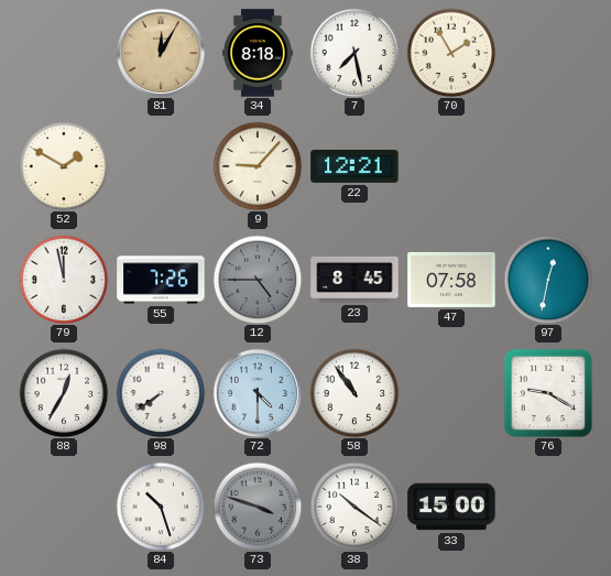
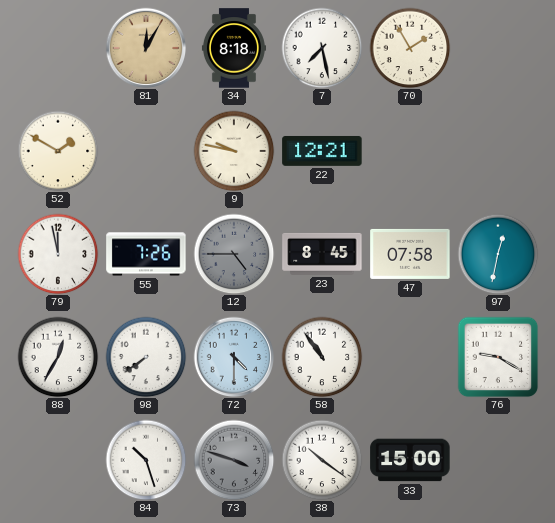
9: 9:07 -> 9:47 (234, 151)
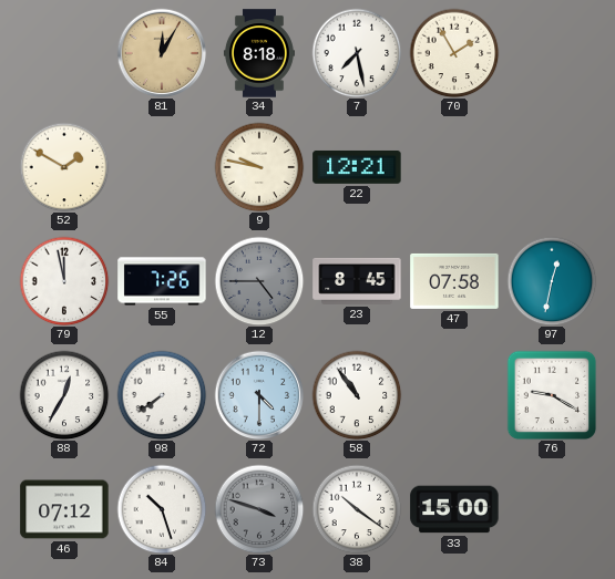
46: none -> 07:12 (64, 509)
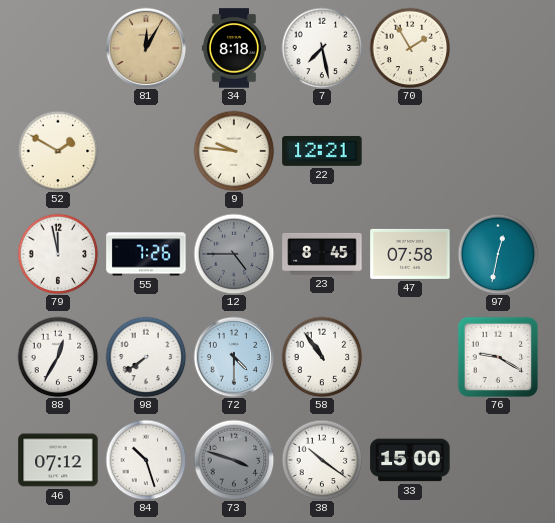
9: 9:47 -> 9:46 (234, 151)
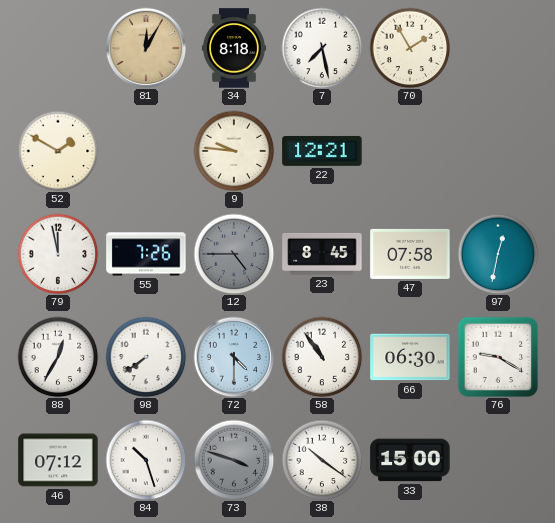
66: none -> 06:30 (410, 357)
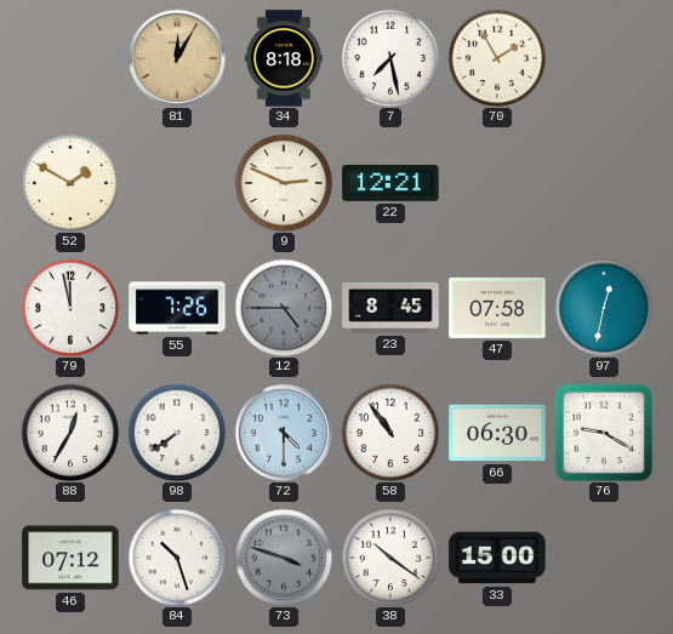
9: 9:46 -> 2:49 (284, 183)
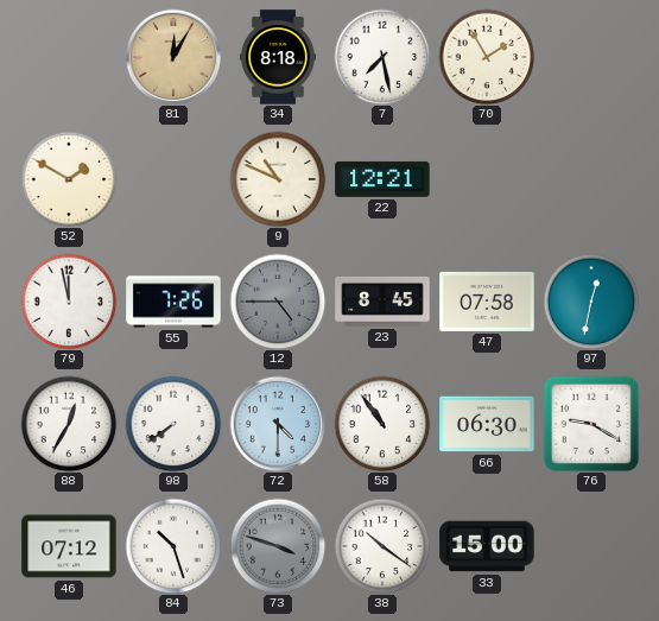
9: 2:49 -> 10:49 (278, 179)
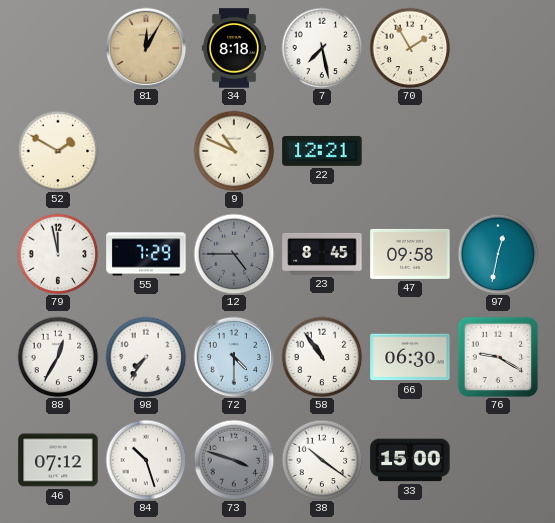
55: 7:26 -> 7:29 (146, 254)
47: 07:58 -> 09:58 (410, 254)
98: 7:39 -> 7:36 (146, 357)
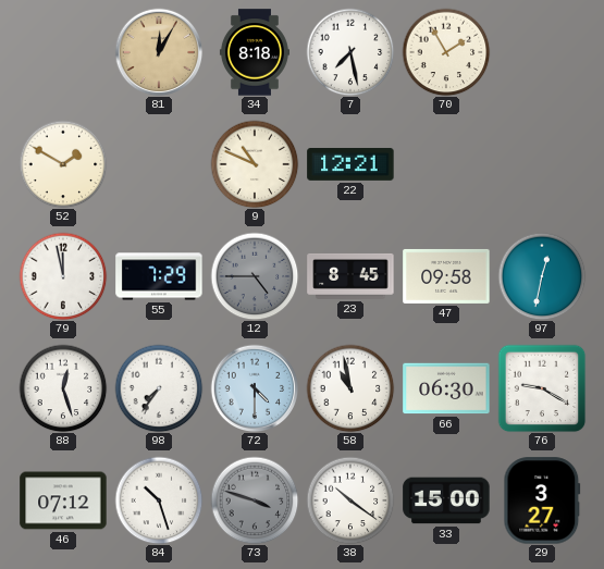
88: 12:35 -> 12:27 (63, 388)
58: 10:54 -> 10:58 (350, 388)
29: none -> 3:27 (542, 500)
